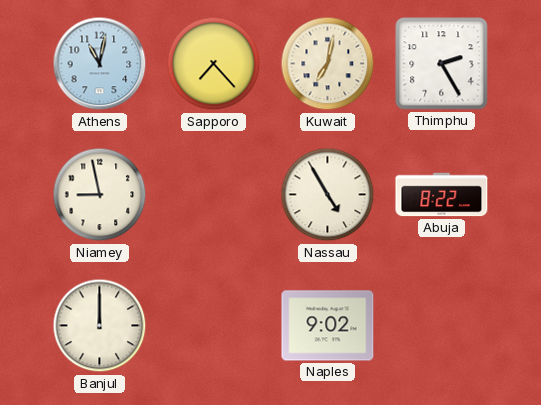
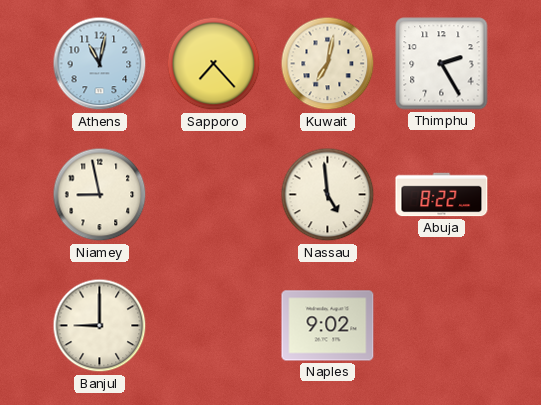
Nassau: 4:55 -> 4:59 (328, 195)
Banjul: 12:00 -> 9:00 (100, 326)
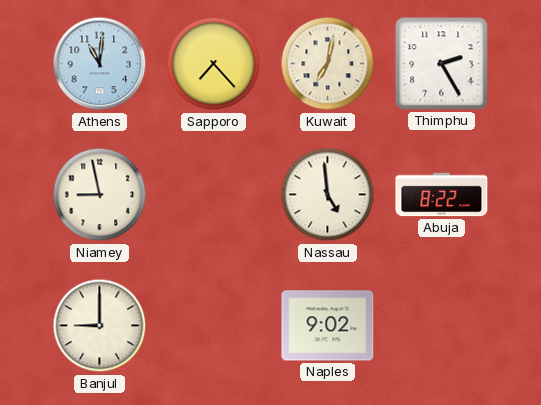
Athens: 11:02 -> 11:01 (100, 64)
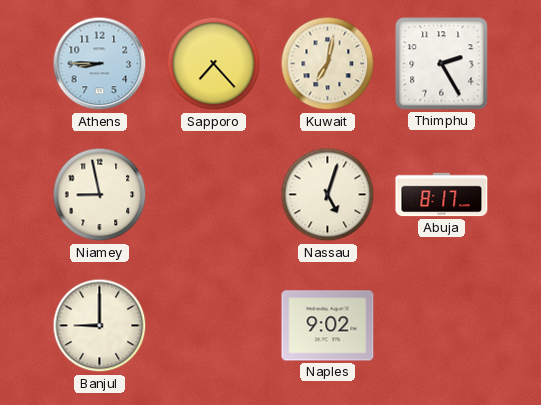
Athens: 11:01 -> 8:45 (100, 64)
Nassau: 4:59 -> 5:03 (328, 195)
Abuja: 8:22 -> 8:17 (442, 195)
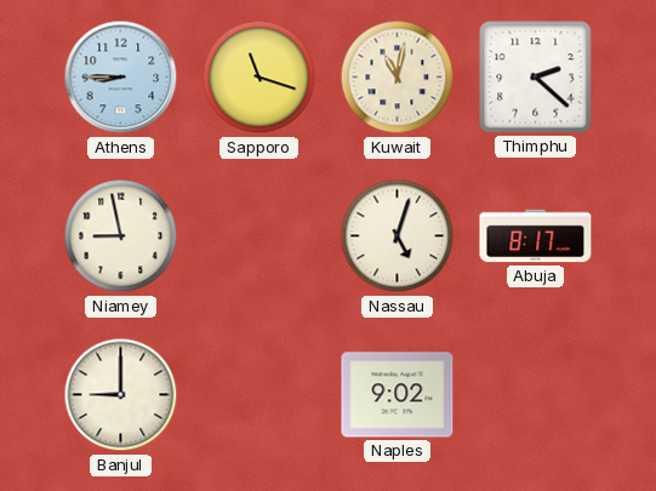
Sapporo: 7:23 -> 11:18 (259, 78)
Kuwait: 7:02 -> 11:02 (398, 78)
Thimphu: 2:25 -> 2:22 (536, 78)
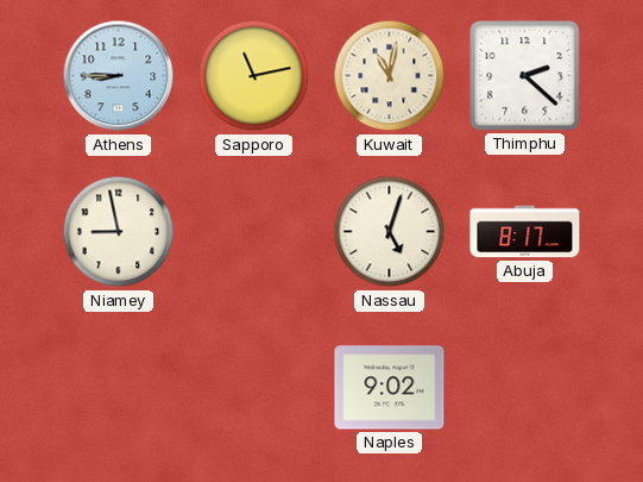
Sapporo: 11:18 -> 11:13 (254, 76)
Banjul: 9:00 -> none (121, 395)
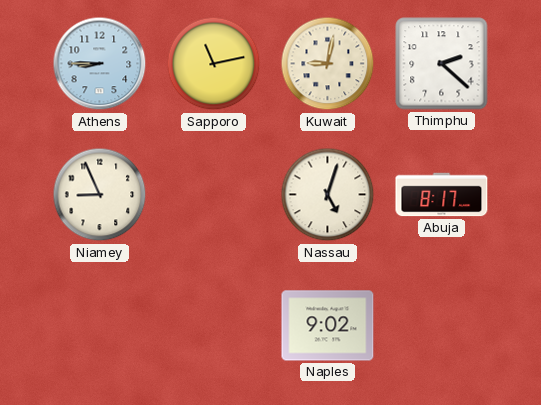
Kuwait: 11:02 -> 9:02 (328, 64)
Niamey: 8:58 -> 8:56 (100, 195)
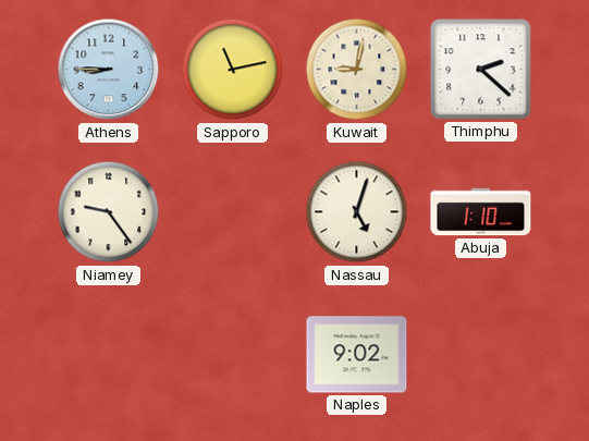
Niamey: 8:56 -> 9:24 (109, 212)
Abuja: 8:17 -> 1:10 (481, 212)
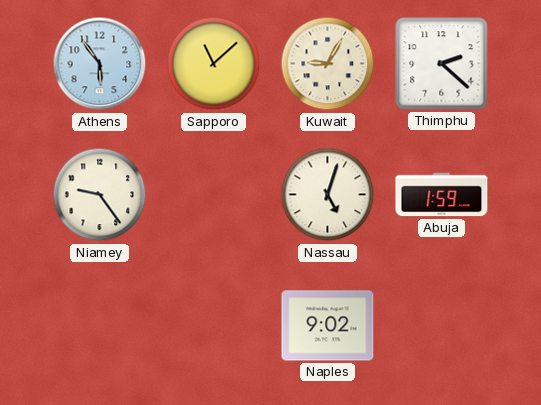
Athens: 8:45 -> 5:54 (100, 64)
Sapporo: 11:13 -> 11:08 (214, 64)
Kuwait: 9:02 -> 9:05 (328, 64)
Abuja: 1:10 -> 1:59 (442, 195)
